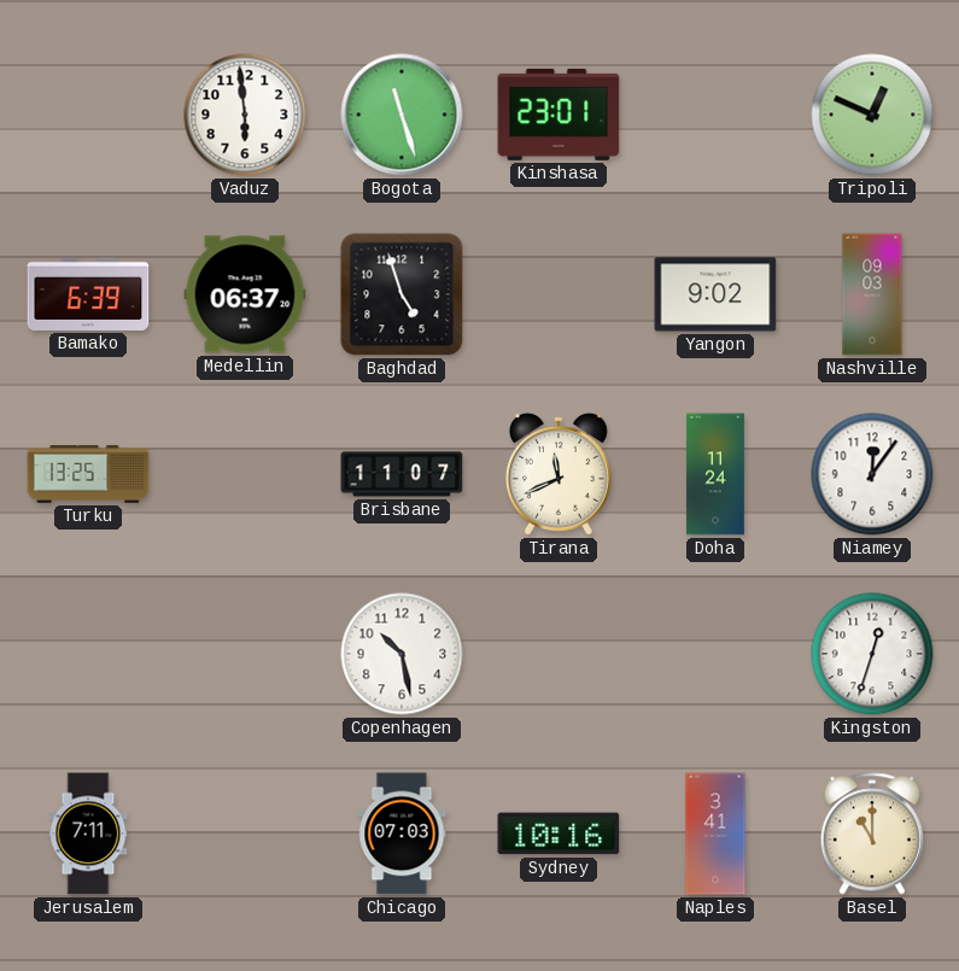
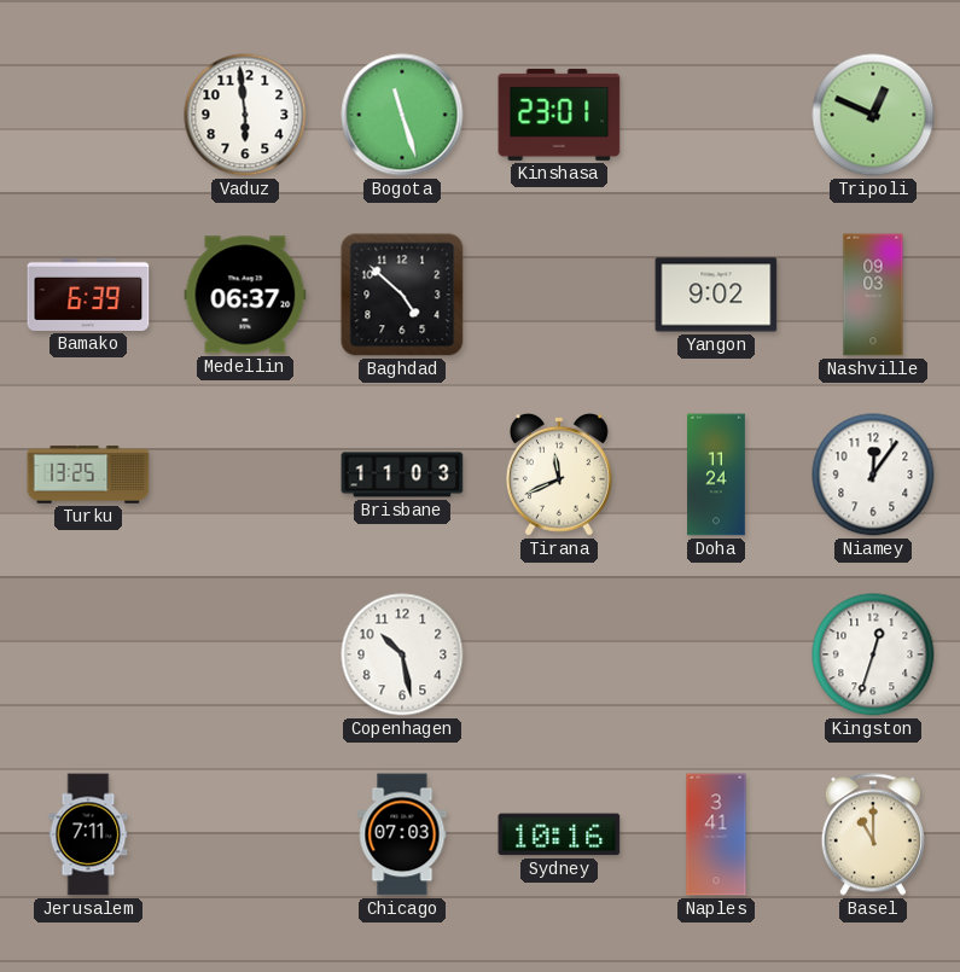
Baghdad: 4:57 -> 4:52 (402, 295)
Brisbane: 11:07 -> 11:03 (402, 475)
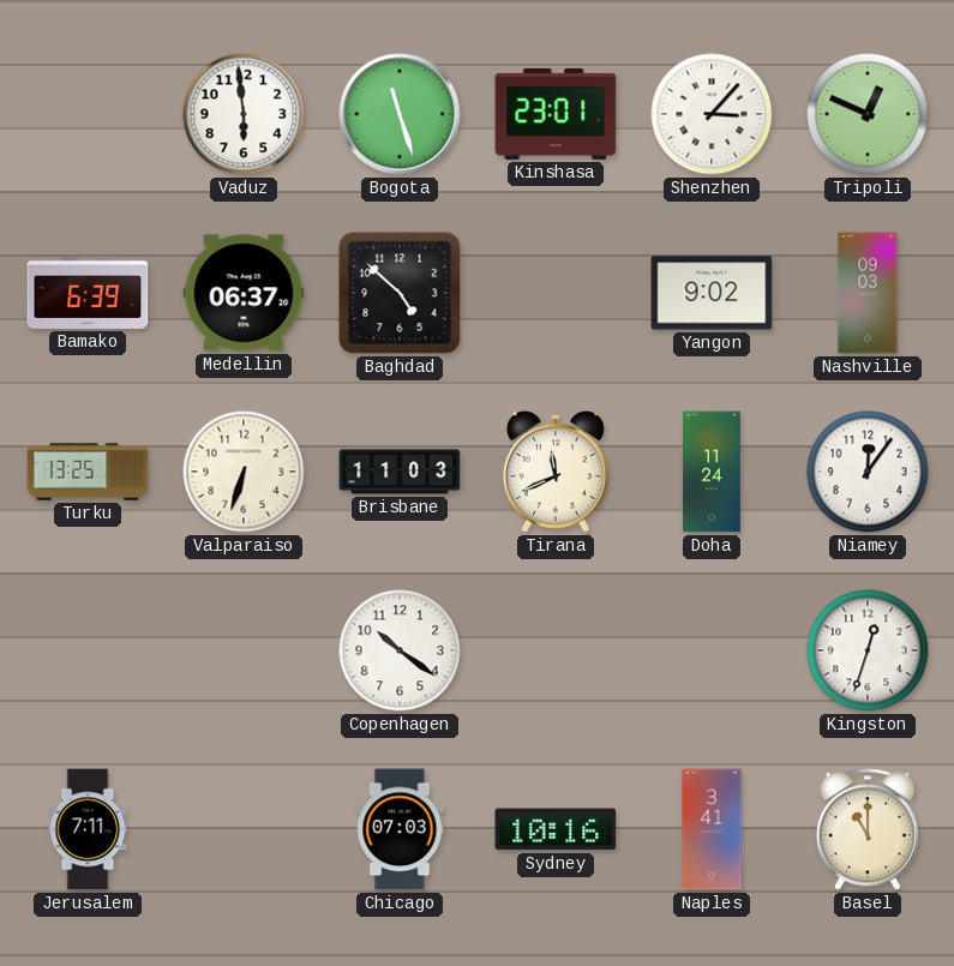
Shenzhen: none -> 3:07 (712, 114)
Valparaiso: none -> 6:33 (244, 472)
Copenhagen: 10:28 -> 10:21 (400, 650)
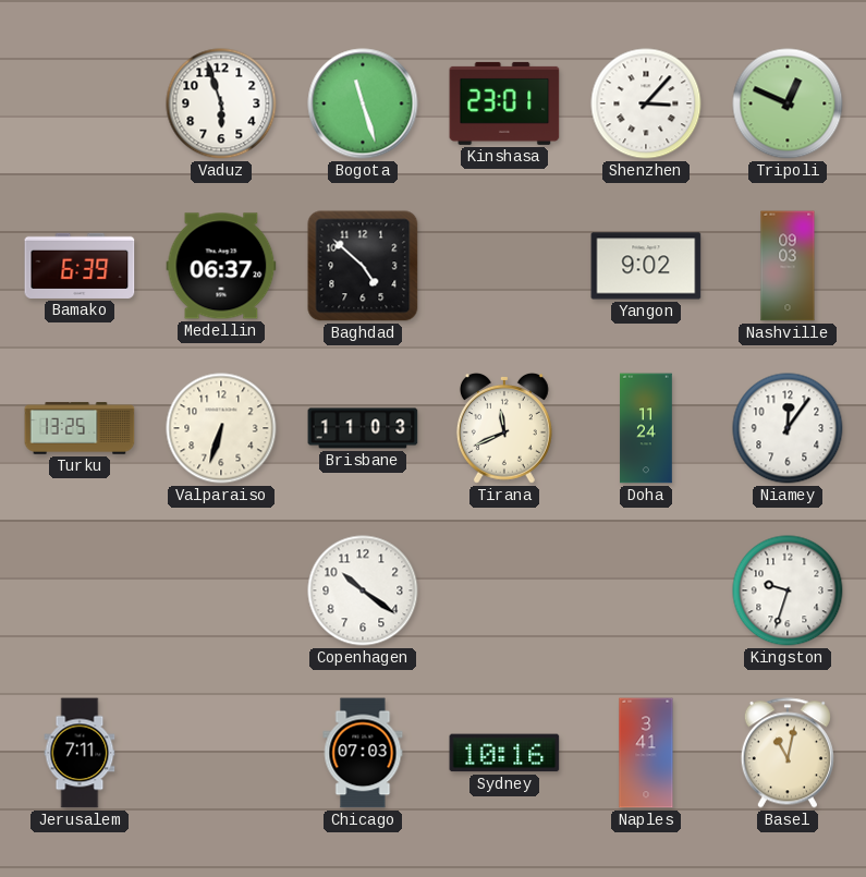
Vaduz: 5:59 -> 5:57 (221, 103)
Kingston: 12:33 -> 9:33 (788, 590)
Basel: 11:00 -> 11:02 (788, 753)
